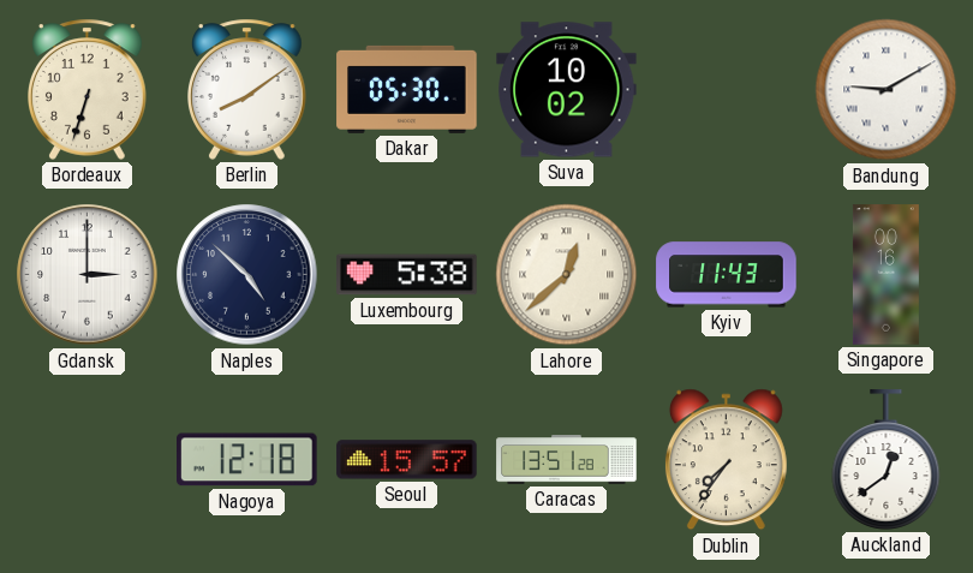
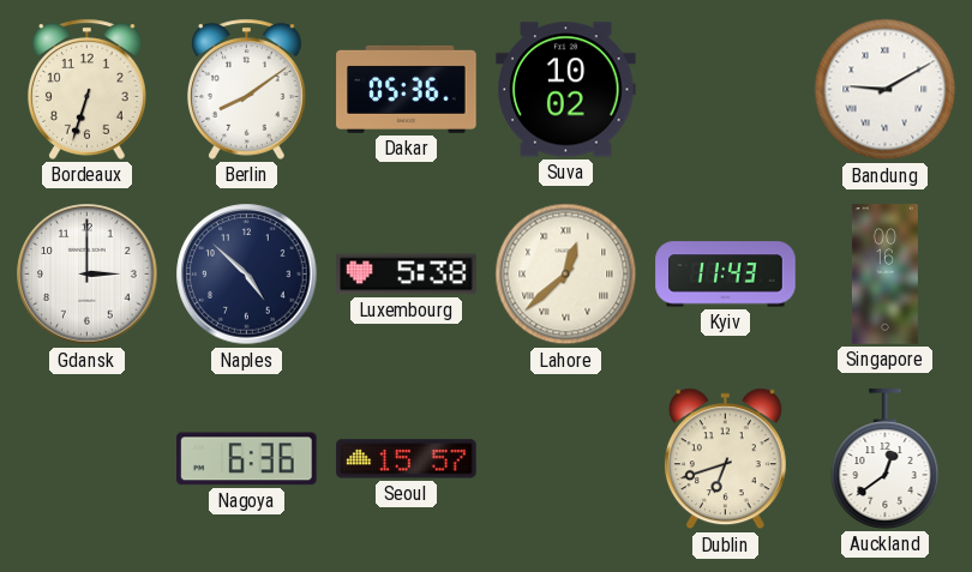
Dakar: 05:30 -> 05:36 (407, 89)
Nagoya: 12:18 -> 6:36 (247, 459)
Caracas: 13:51 -> none (567, 460)
Dublin: 7:36 -> 6:42 (725, 459)
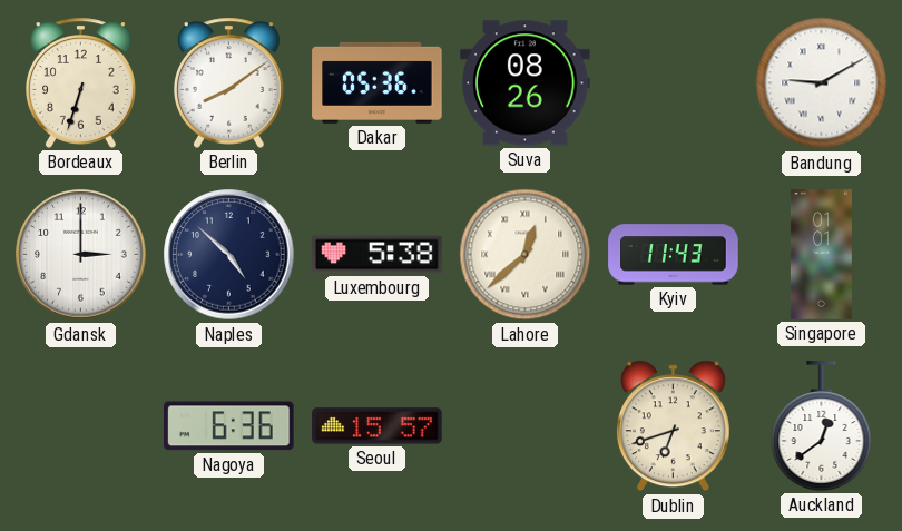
Suva: 10:02 -> 08:26 (526, 83)
Singapore: 00:16 -> 01:01 (821, 255)
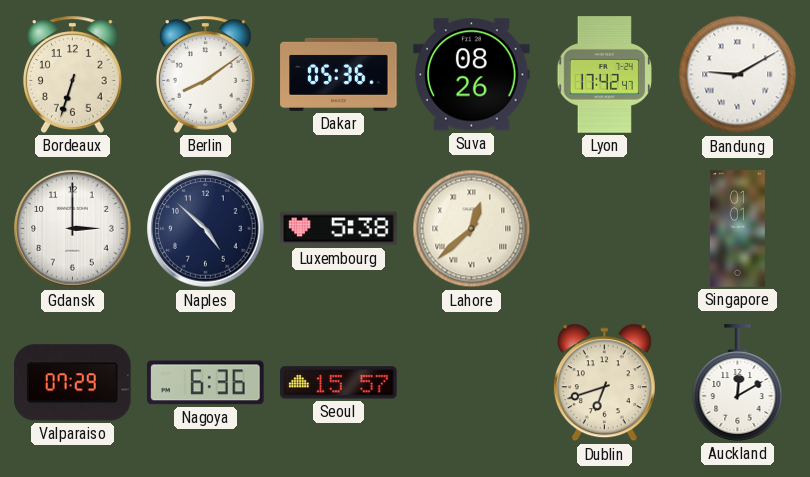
Lyon: none -> 17:42 (604, 75)
Kyiv: 11:43 -> none (674, 255)
Valparaiso: none -> 07:29 (73, 383)
Auckland: 12:39 -> 12:10 (738, 383)
